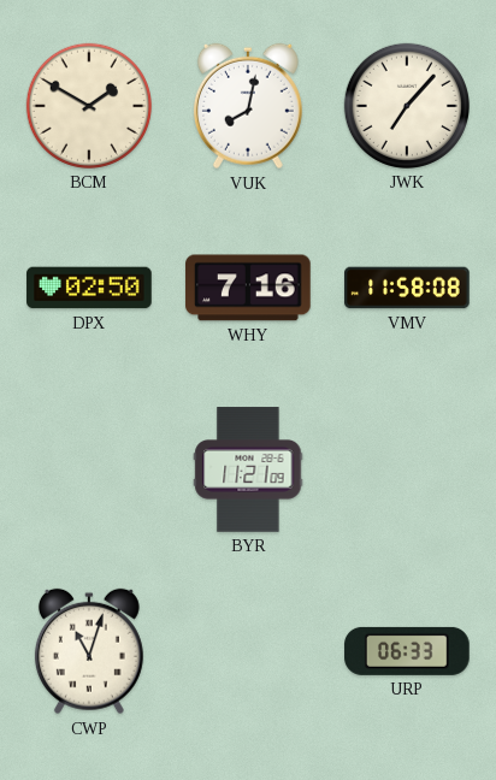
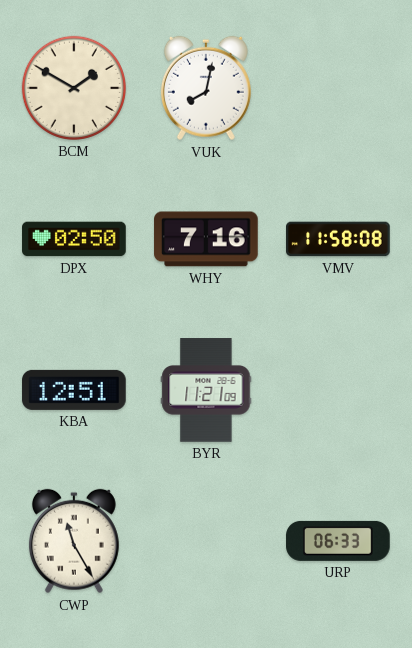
JWK: 7:07 -> none (407, 106)
KBA: none -> 12:51 (74, 390)
CWP: 11:03 -> 11:25 (74, 541)
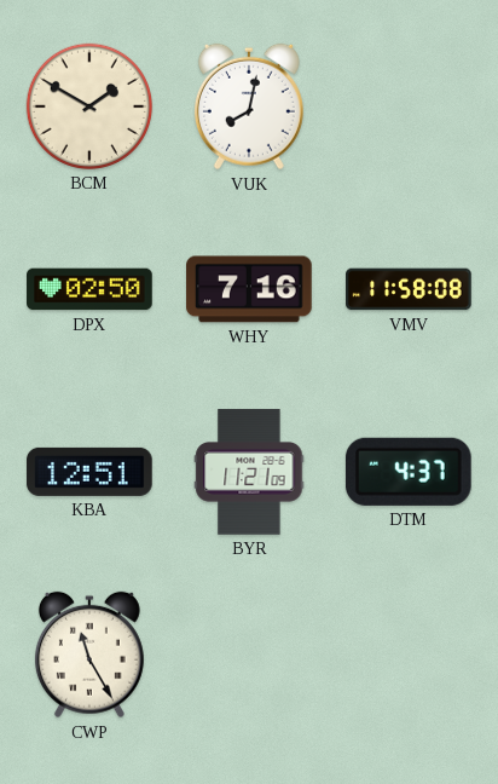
DTM: none -> 4:37 (409, 472)
URP: 06:33 -> none (338, 541)
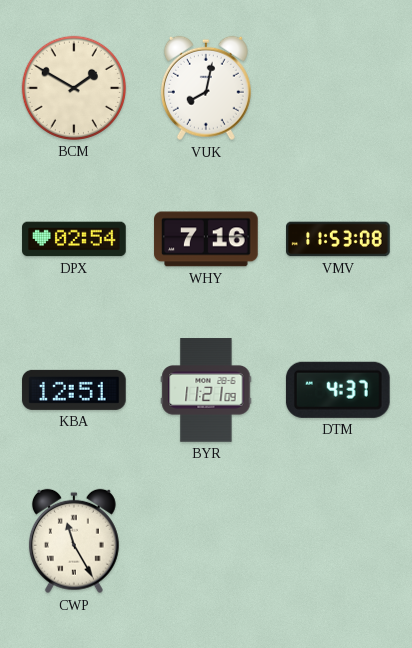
DPX: 02:50 -> 02:54 (74, 239)
VMV: 11:58 -> 11:53 (338, 239)
